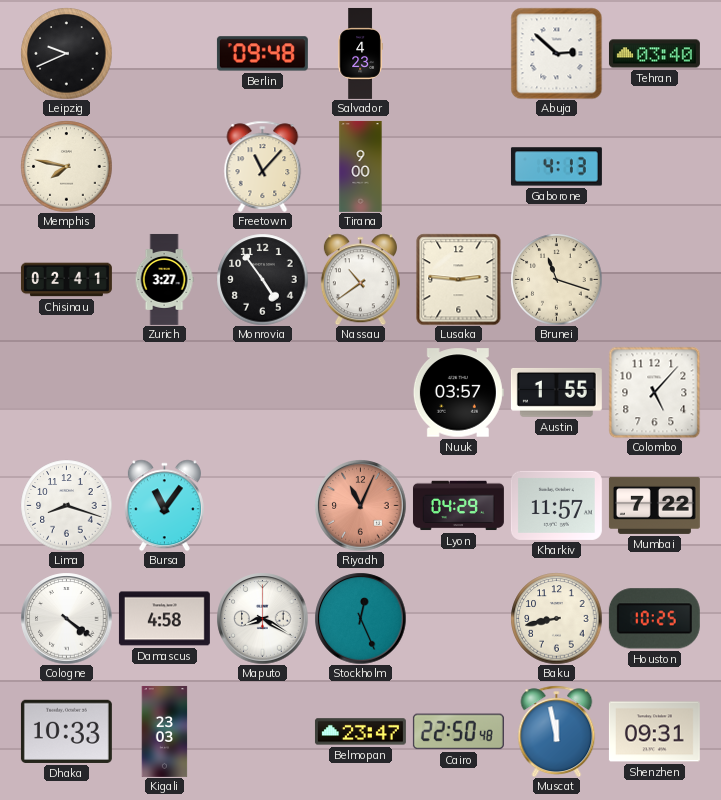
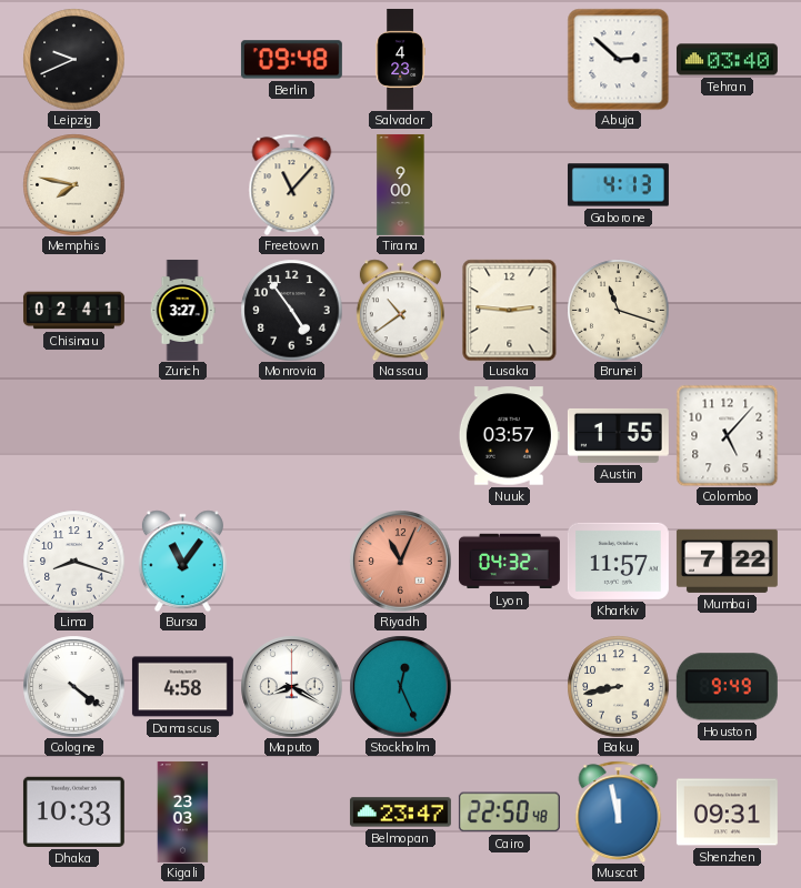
Lyon: 04:29 -> 04:32 (509, 562)
Houston: 10:25 -> 9:49 (727, 687)
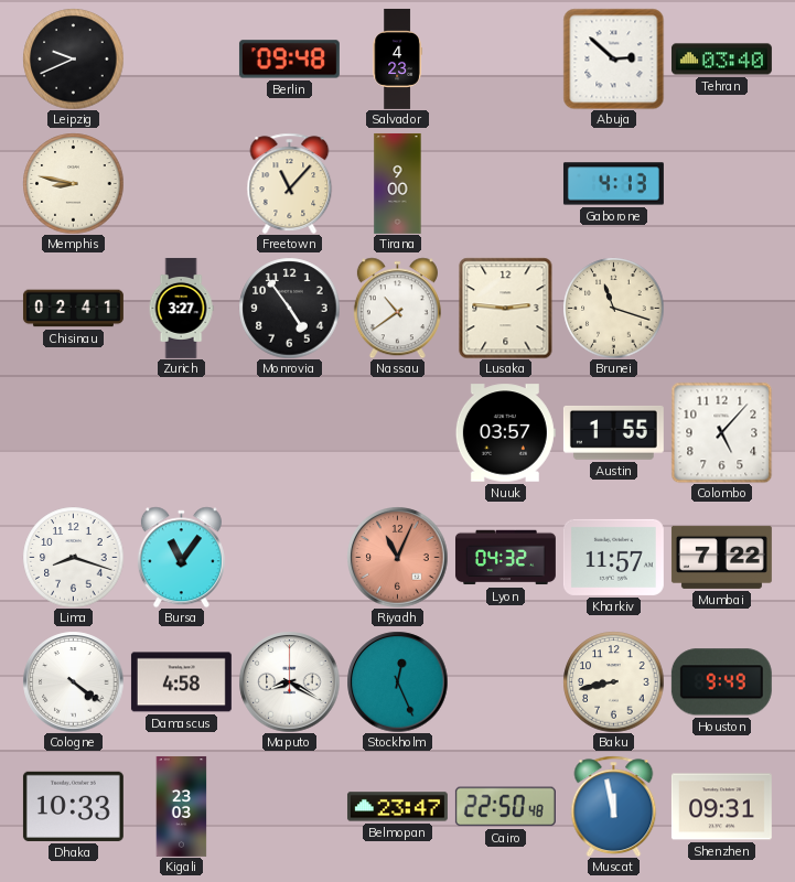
Memphis: 7:47 -> 8:47 (73, 183)
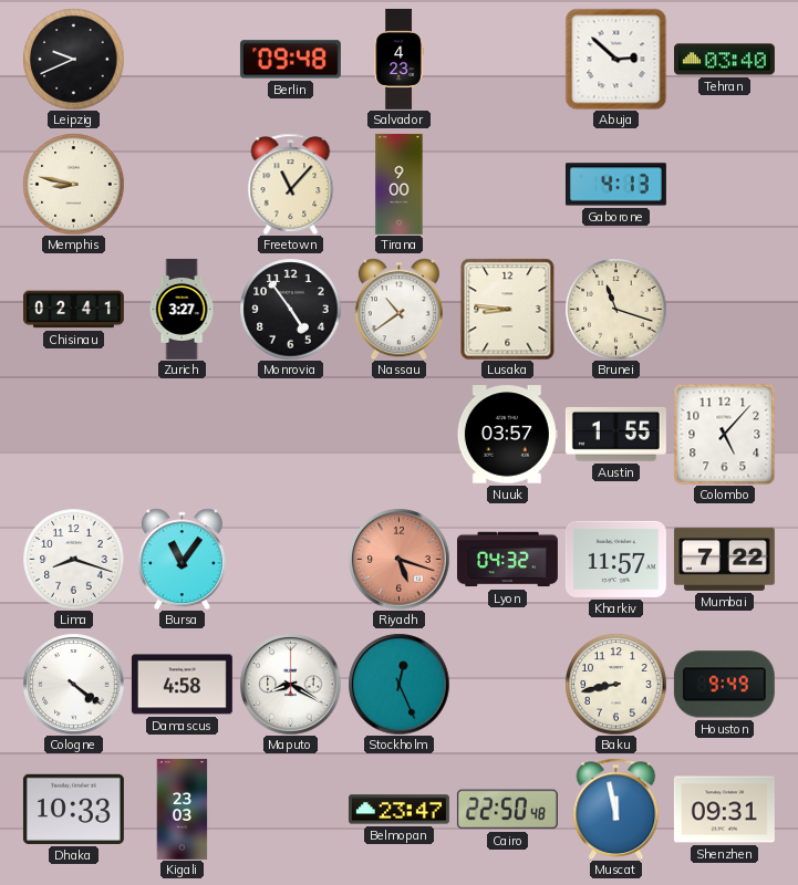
Lusaka: 2:46 -> 8:46 (508, 309)
Riyadh: 11:04 -> 5:18 (398, 559)
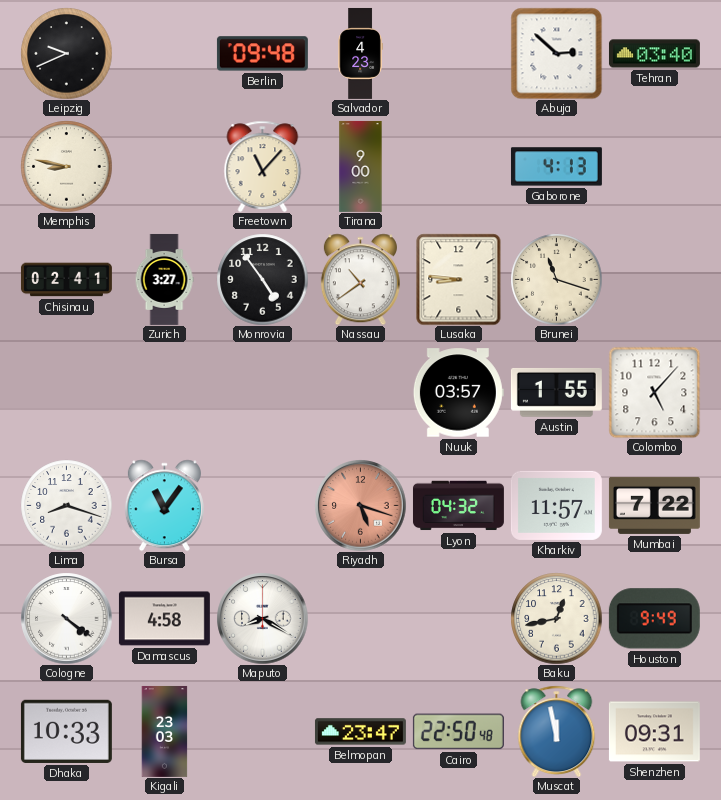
Stockholm: 12:26 -> none (398, 684)
Baku: 8:43 -> 12:43 (556, 618)
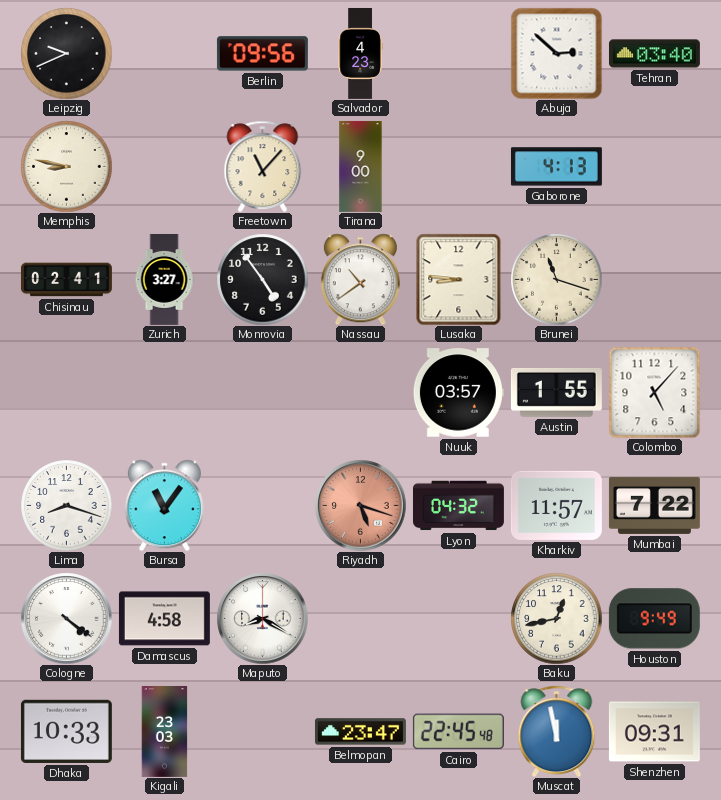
Berlin: 09:48 -> 09:56 (262, 54)
Cairo: 22:50 -> 22:45 (458, 732)
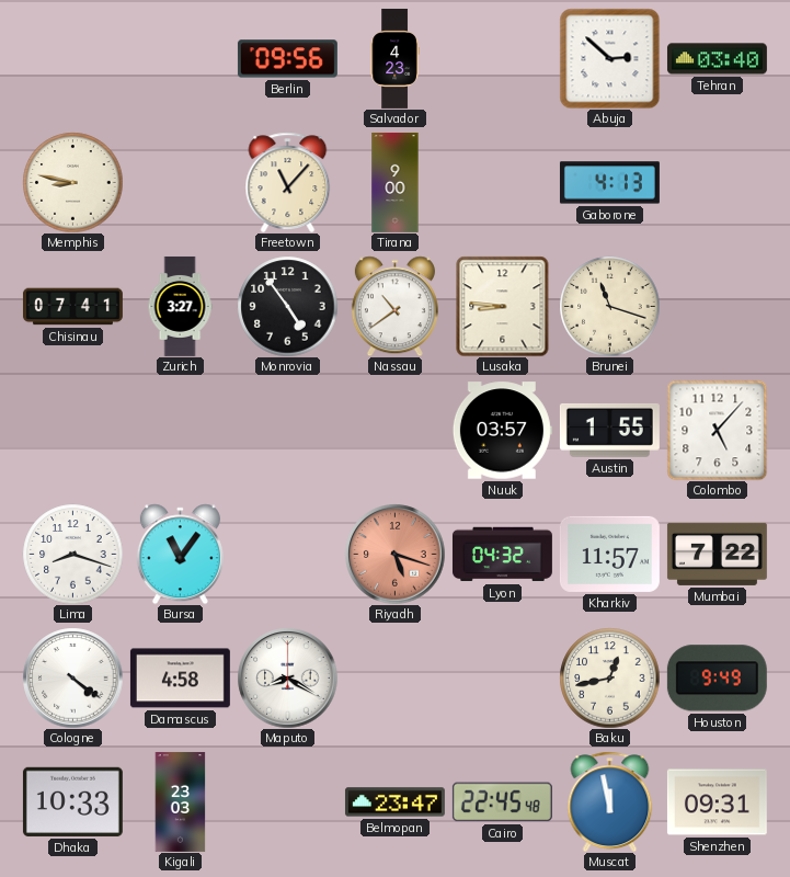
Leipzig: 9:41 -> none (66, 53)
Chisinau: 02:41 -> 07:41 (72, 307)
